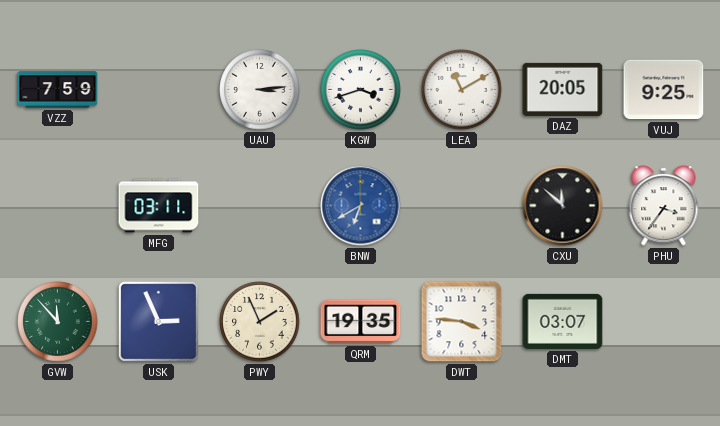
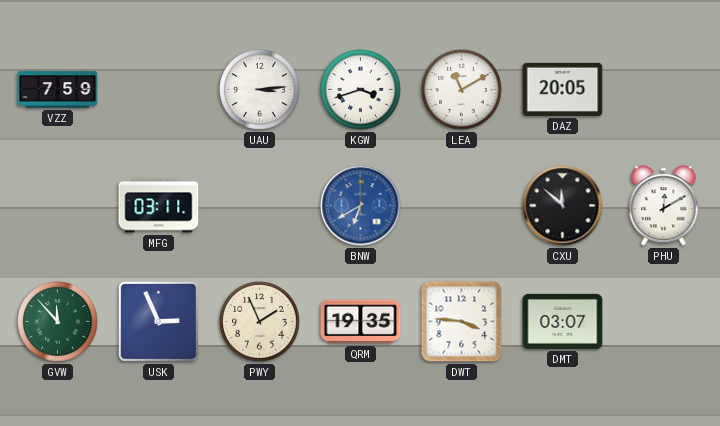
VUJ: 9:25 -> none (664, 90)
PHU: 3:36 -> 12:10 (664, 206)
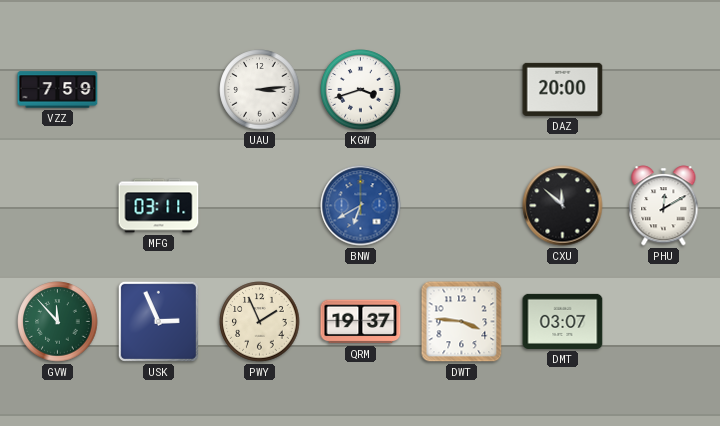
LEA: 11:10 -> none (462, 90)
DAZ: 20:05 -> 20:00 (563, 89)
QRM: 19:35 -> 19:37 (361, 322)
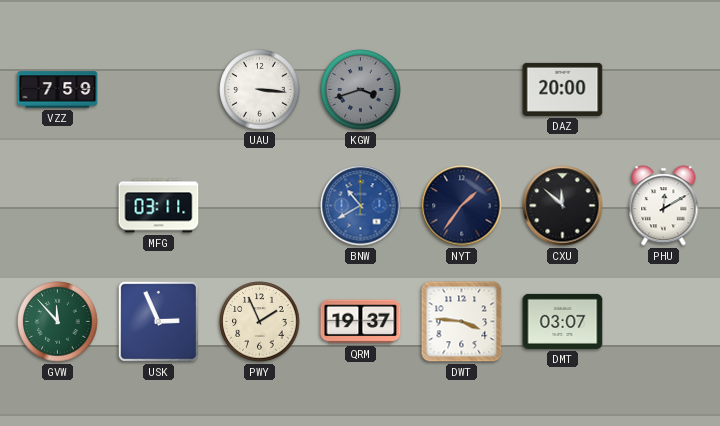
UAU: 3:14 -> 3:16 (260, 90)
KGW dial: white -> grey (361, 90)
BNW: 6:40 -> 10:40 (361, 206)
NYT: none -> 1:36 (462, 206)
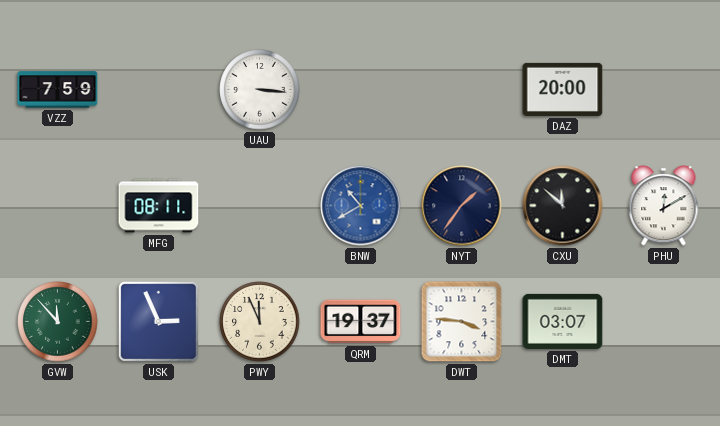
KGW: 3:42 -> none (361, 90)
MFG: 03:11 -> 08:11 (159, 206)
PWY: 1:56 -> 11:56 (260, 322)
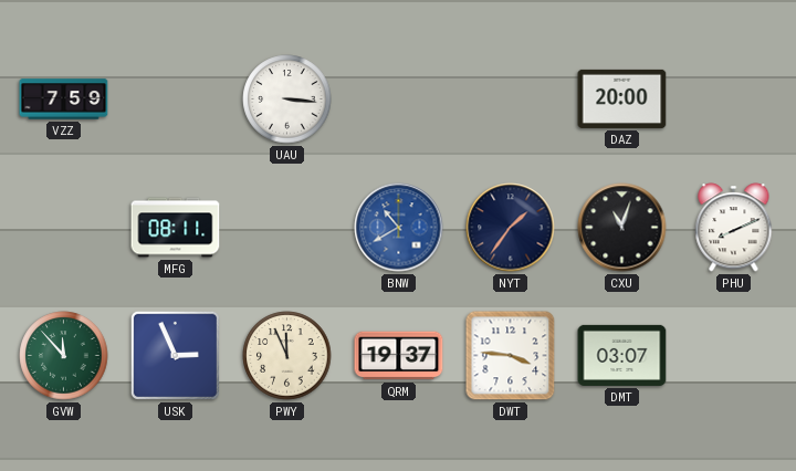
CXU: 11:52 -> 11:03 (622, 228)
PHU: 12:10 -> 8:11 (734, 228)
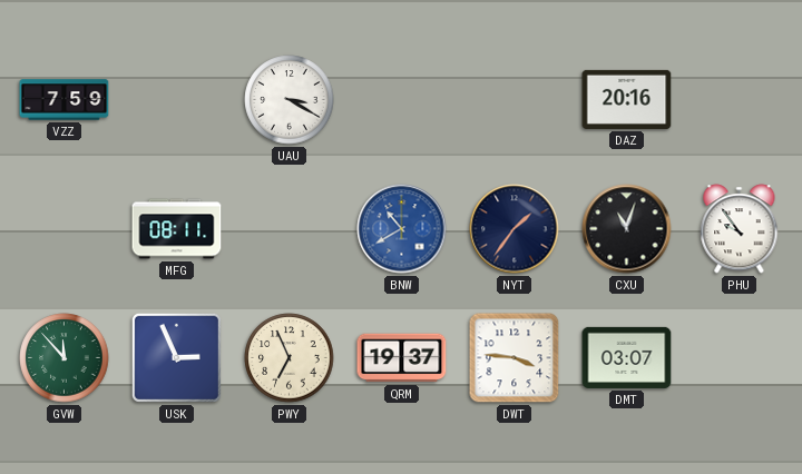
UAU: 3:16 -> 3:20 (290, 100)
DAZ: 20:00 -> 20:16 (627, 99)
PHU: 8:11 -> 9:54 (740, 229)
PWY: 11:56 -> 6:56 (290, 358)
